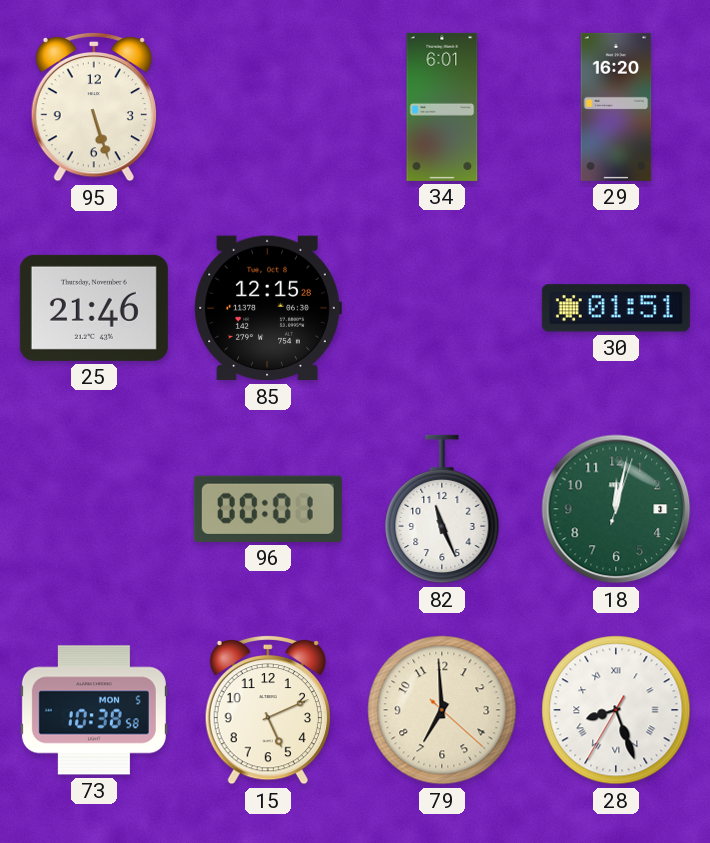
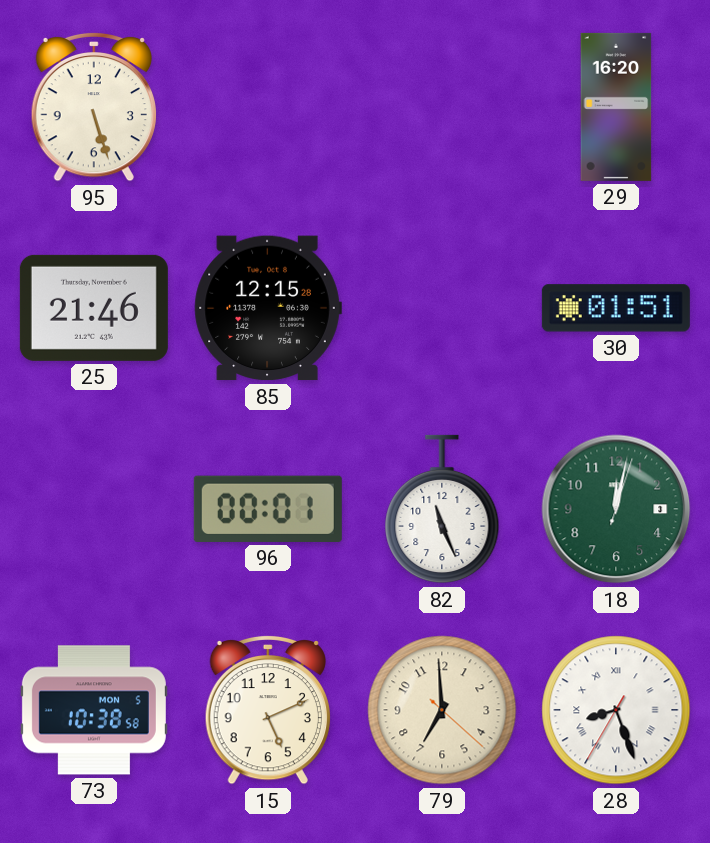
34: 6:01 -> none (442, 107)
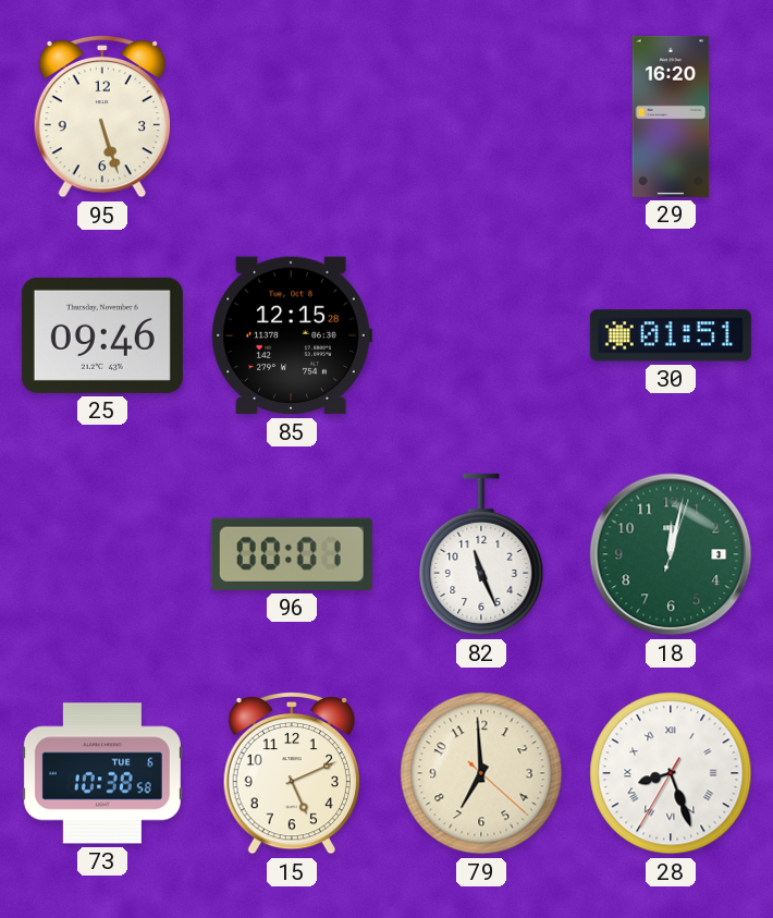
25: 21:46 -> 09:46 (102, 335)
73 date: MON 5 -> TUE 6 (102, 773)
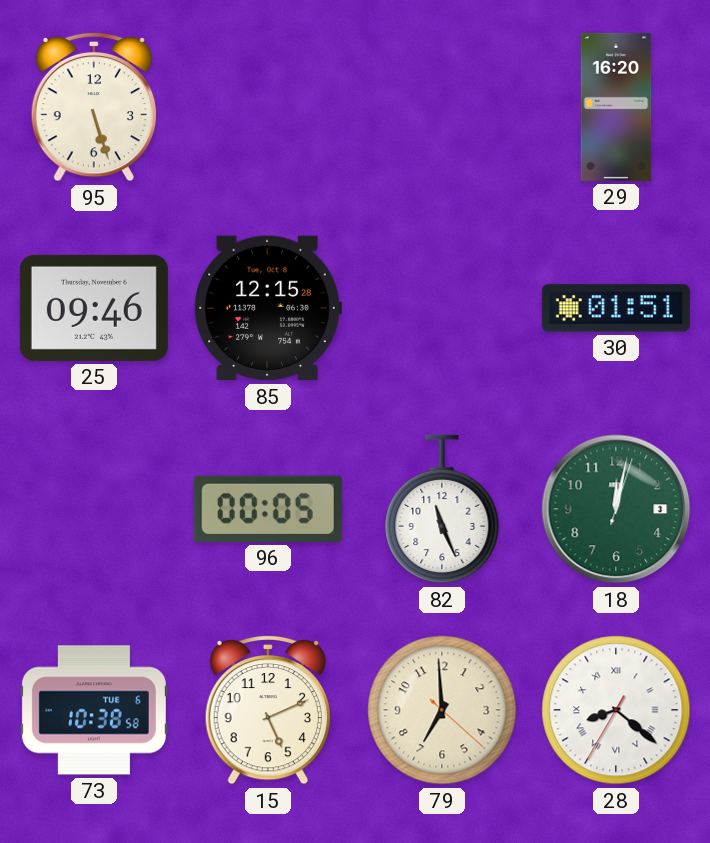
96: 00:01 -> 00:05 (268, 509)
28: 8:26 -> 8:21 (616, 710)
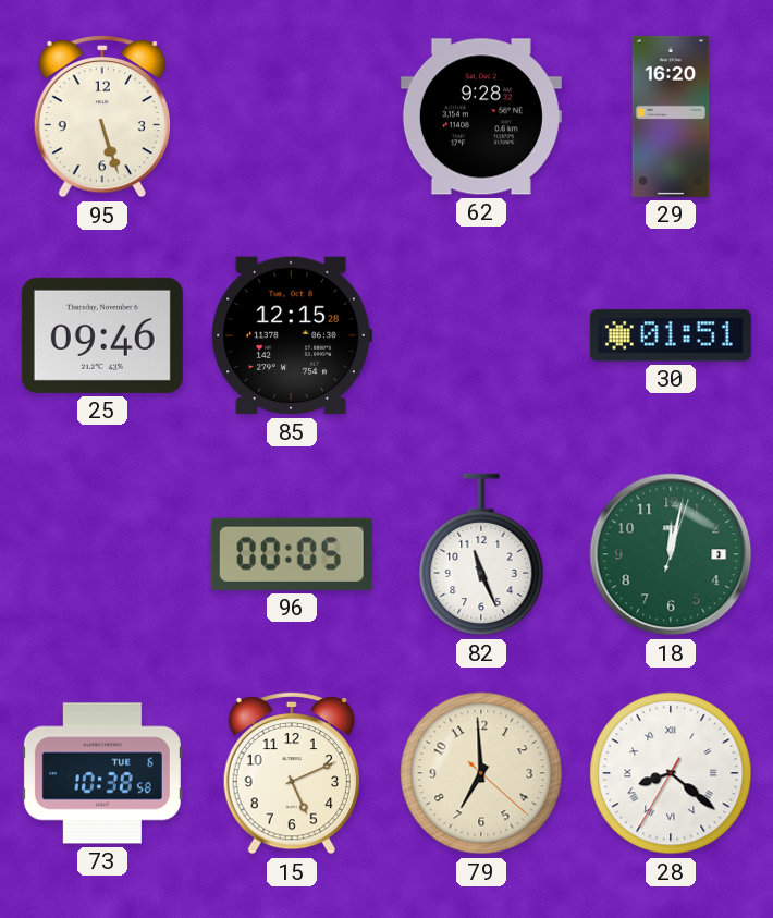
62: none -> 9:28 (481, 117)
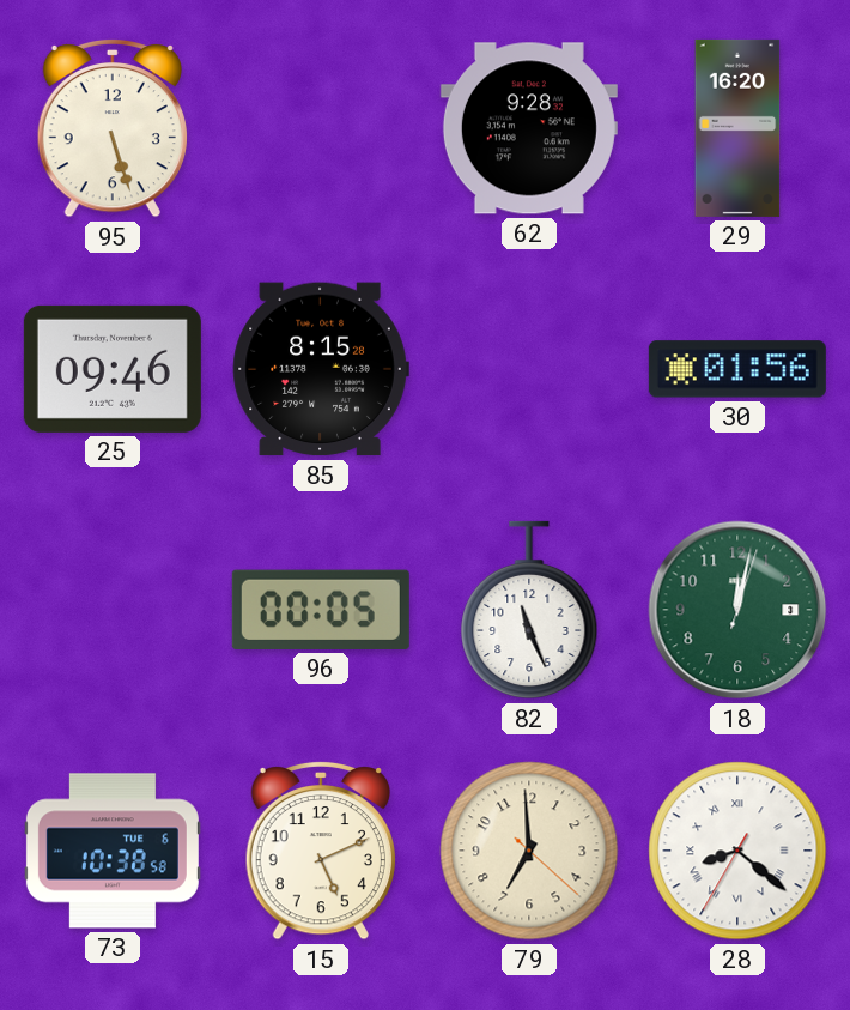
85: 12:15 -> 8:15 (321, 369)
30: 01:51 -> 01:56 (737, 369)
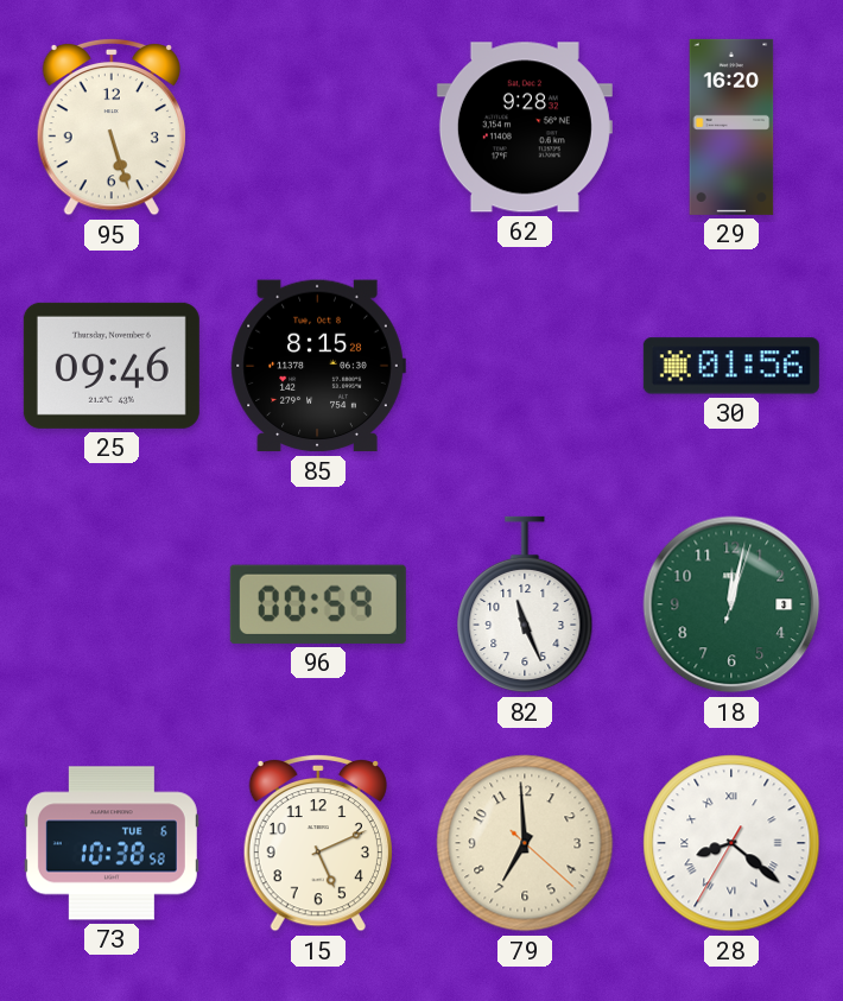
96: 00:05 -> 00:59 (318, 604)
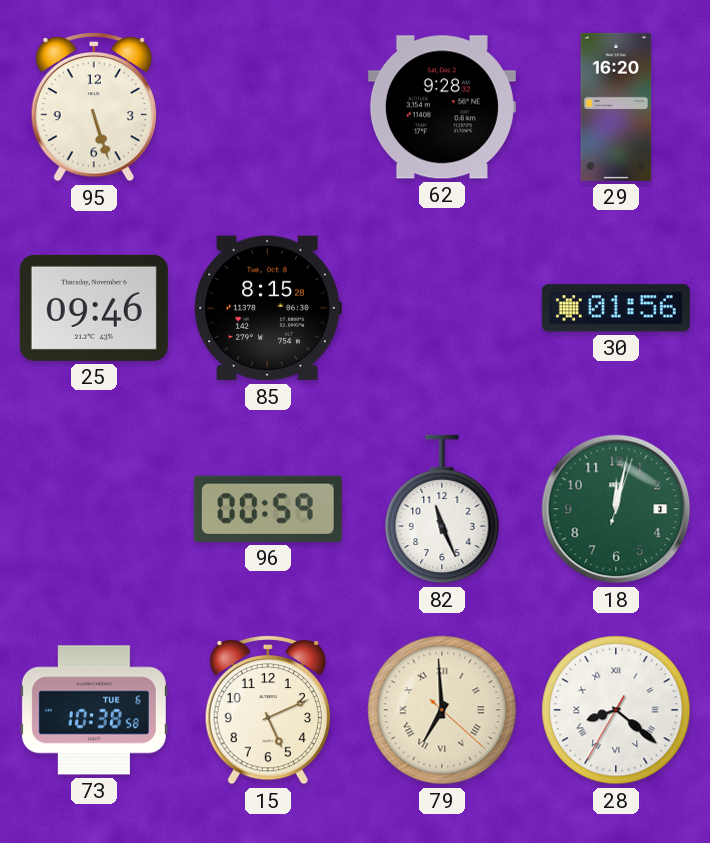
79 numerals: Arabic -> Roman (442, 710)
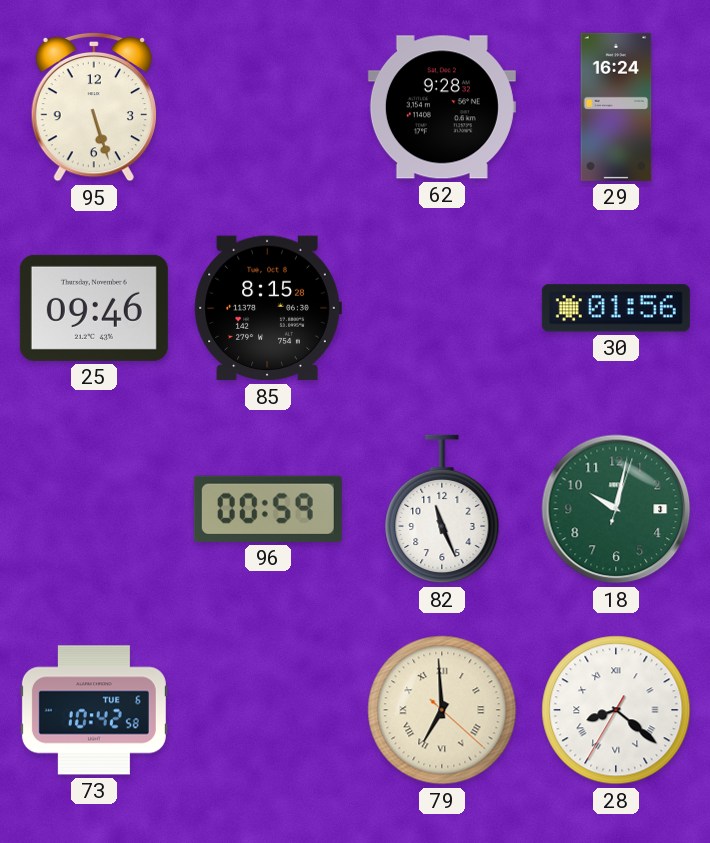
29: 16:20 -> 16:24 (616, 107)
18: 12:02 -> 10:02 (616, 509)
73: 10:38 -> 10:42 (94, 710)
15: 5:11 -> none (268, 710)
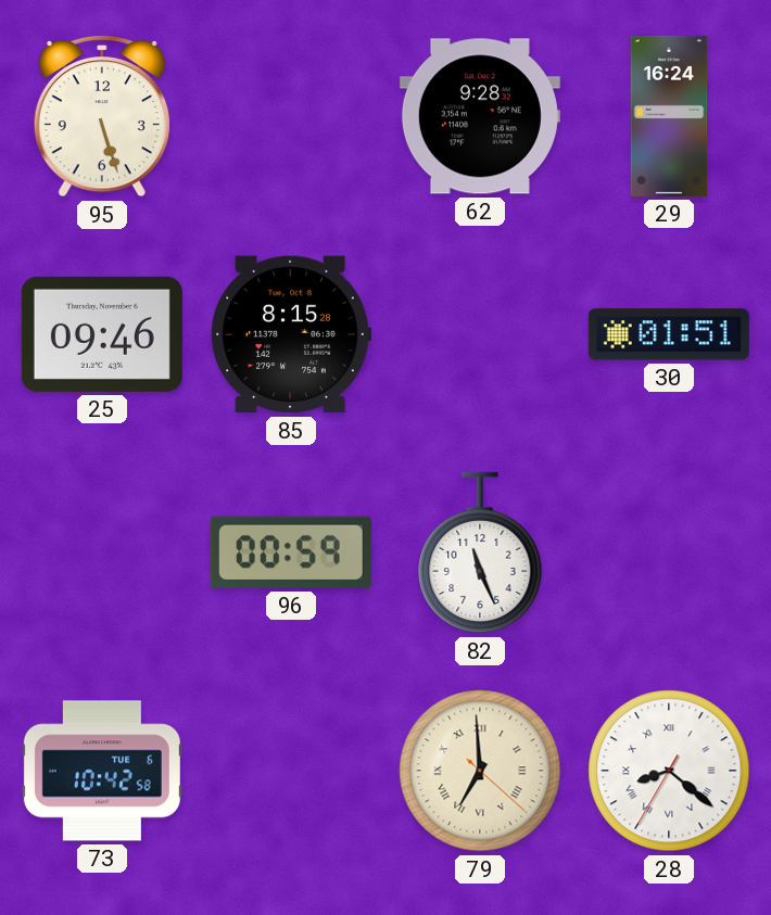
30: 01:56 -> 01:51 (669, 334)
18: 10:02 -> none (616, 509)
